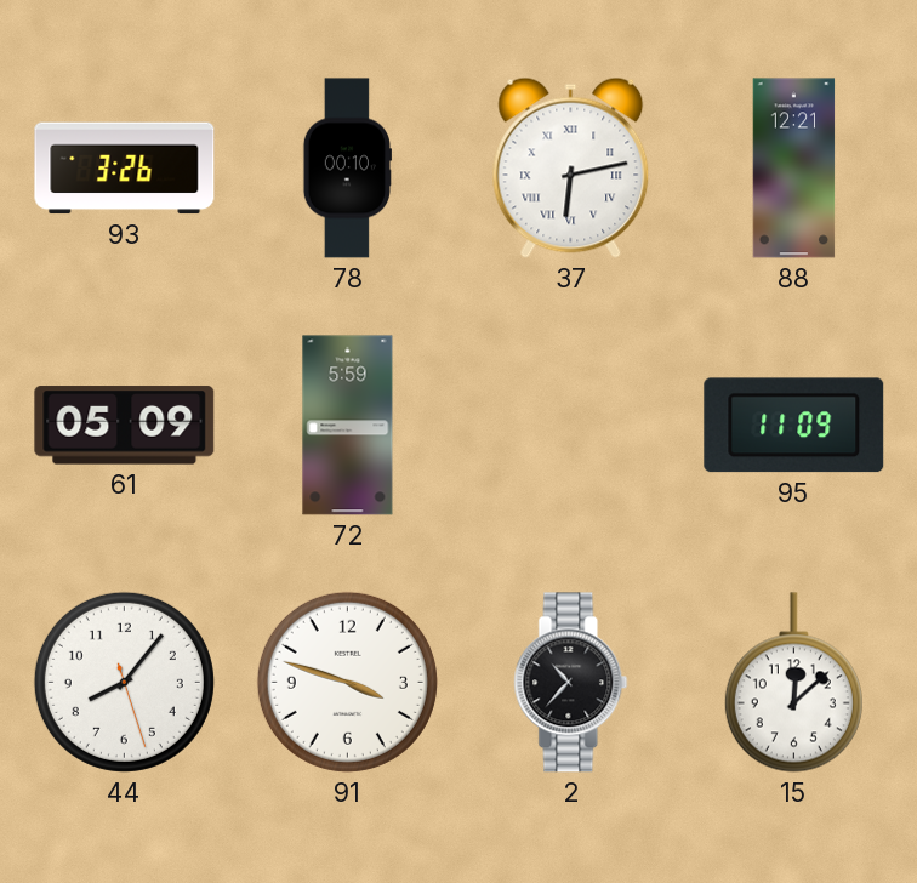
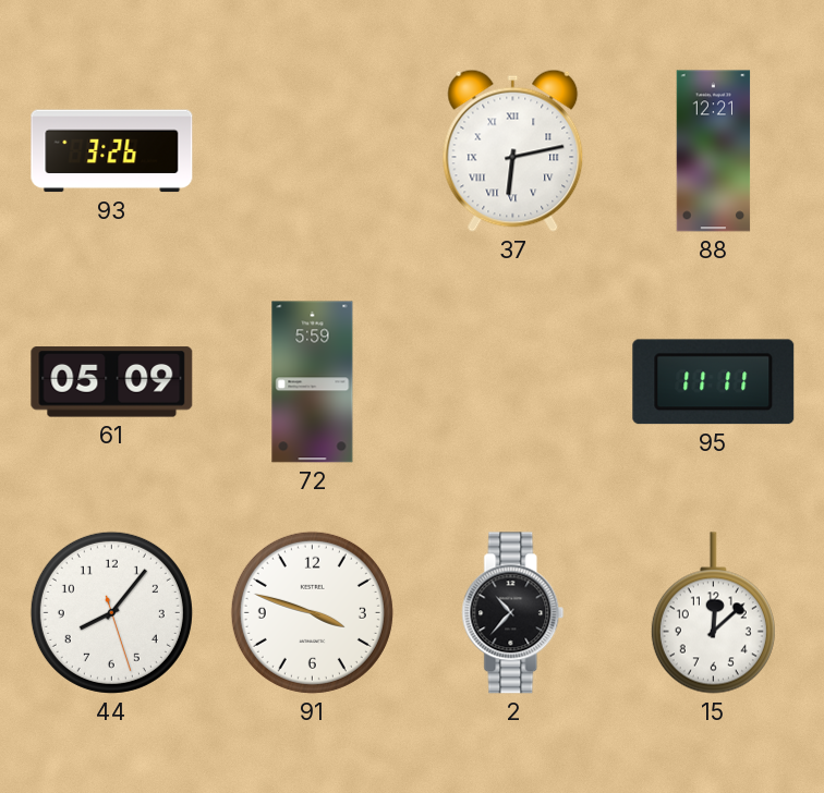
78: 00:10 -> none (347, 169)
95: 11:09 -> 11:11 (714, 382)
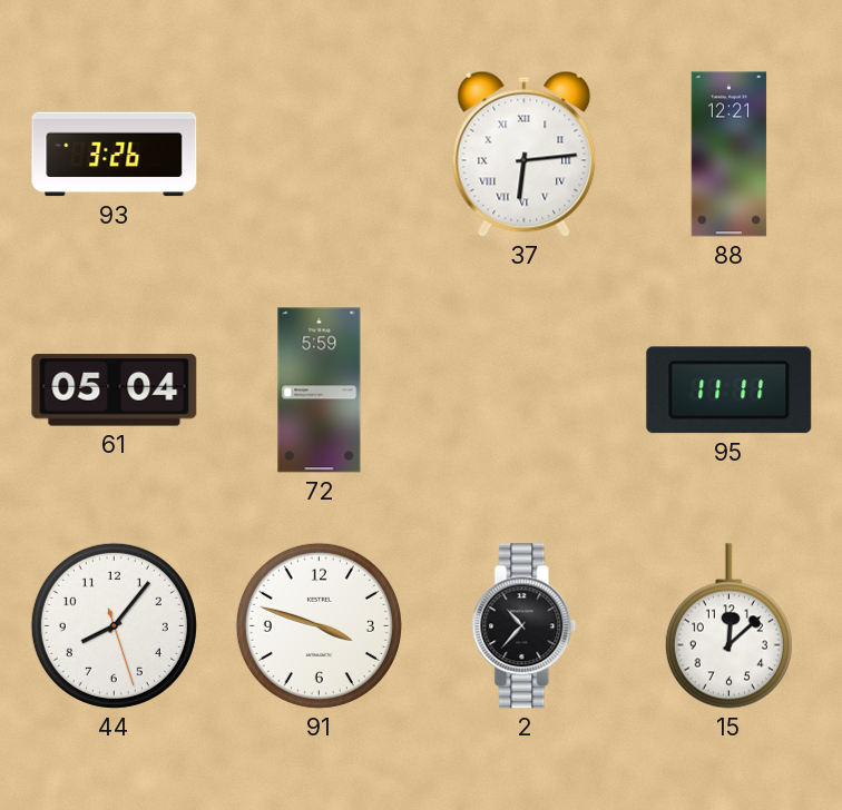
37: 6:13 -> 6:14 (525, 154)
61: 05:09 -> 05:04 (115, 391)
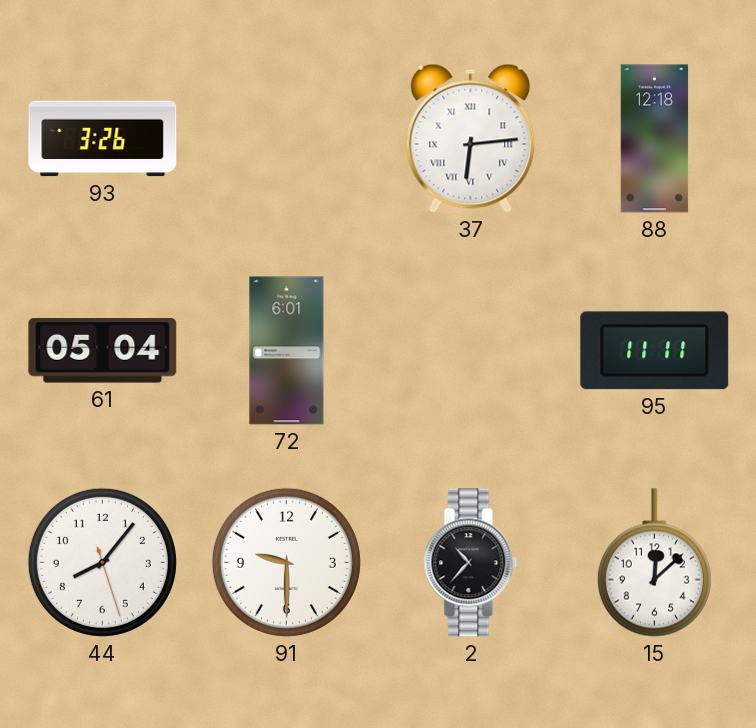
88: 12:21 -> 12:18 (655, 139)
72: 5:59 -> 6:01 (287, 351)
91: 3:48 -> 9:30 (286, 562)
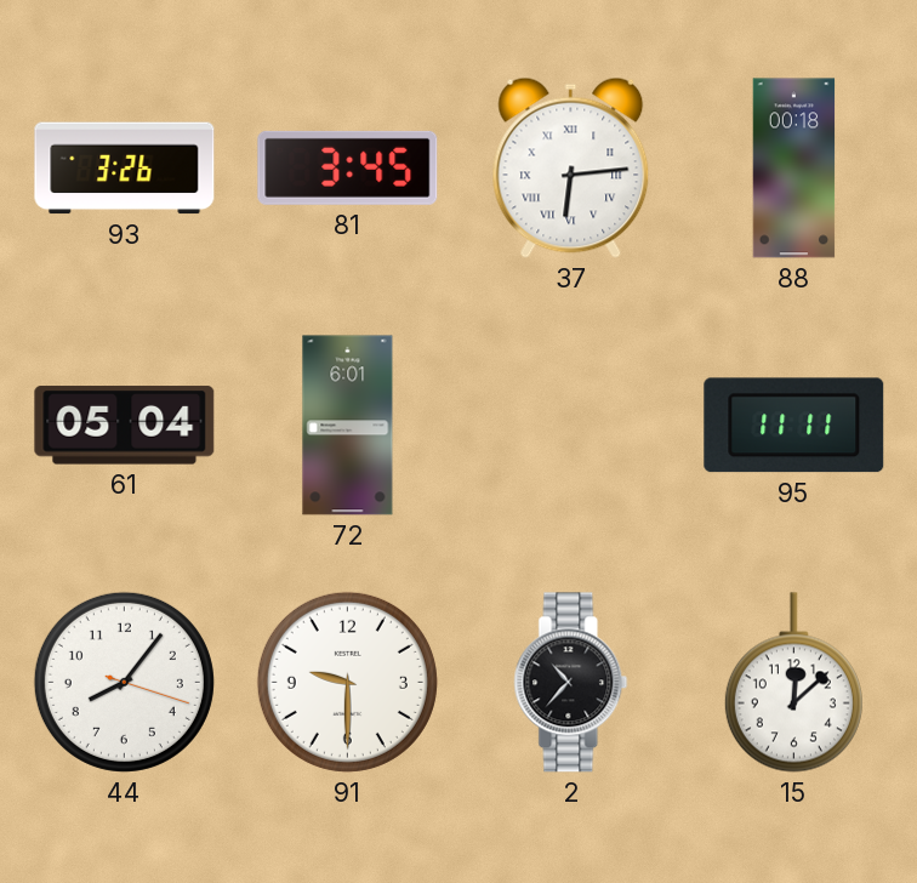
81: none -> 3:45 (348, 167)
88: 12:18 -> 00:18 (794, 169)
44: 8:06:27 -> 8:06:18 (124, 682)
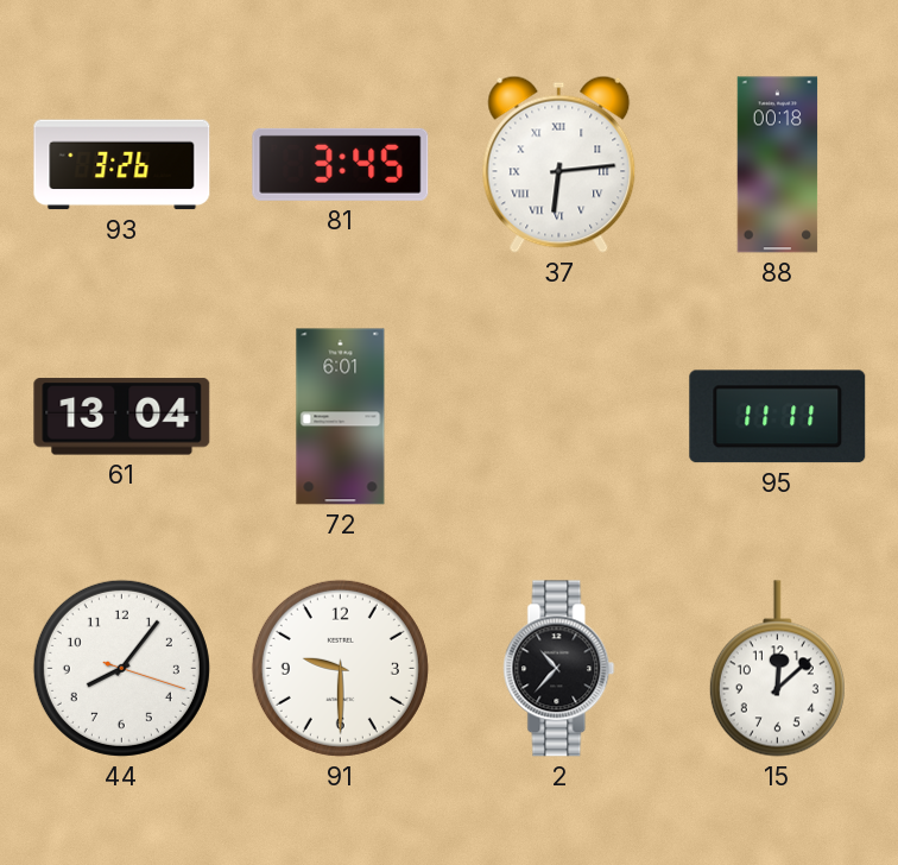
61: 05:04 -> 13:04 (122, 417)
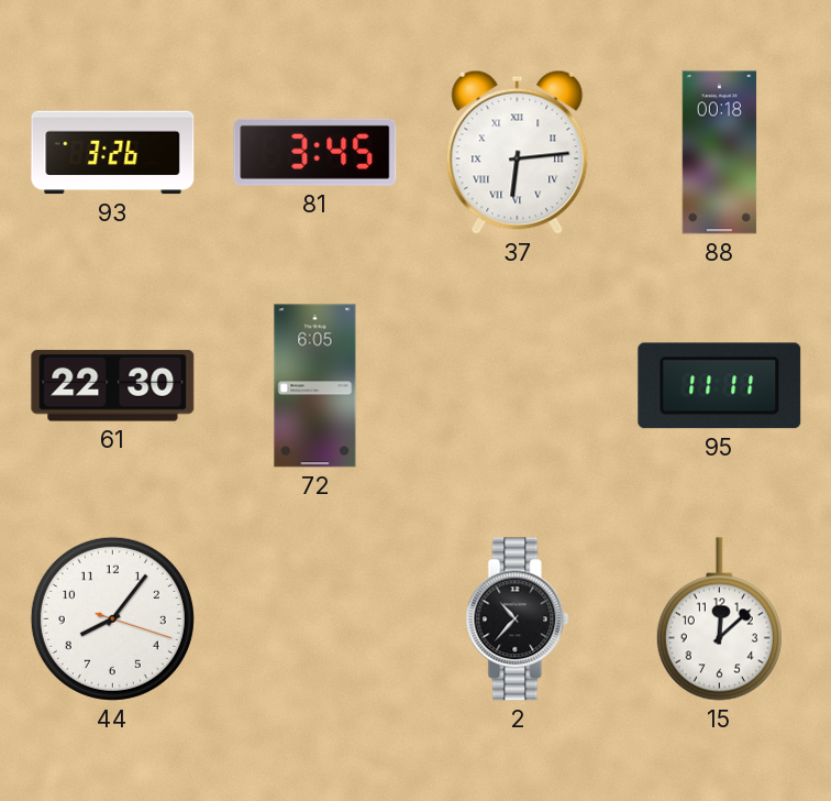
61: 13:04 -> 22:30 (113, 386)
72: 6:01 -> 6:05 (315, 386)
91: 9:30 -> none (340, 668)
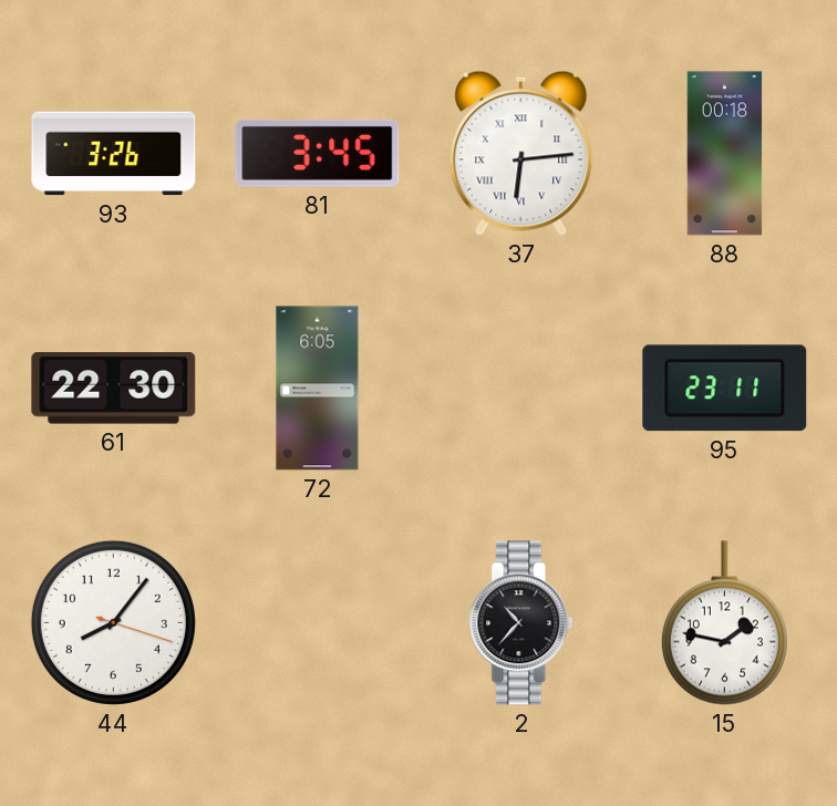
95: 11:11 -> 23:11 (725, 389)
15: 12:08 -> 1:47 (724, 623)
